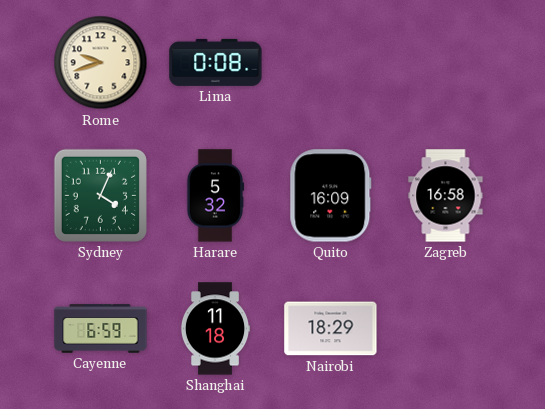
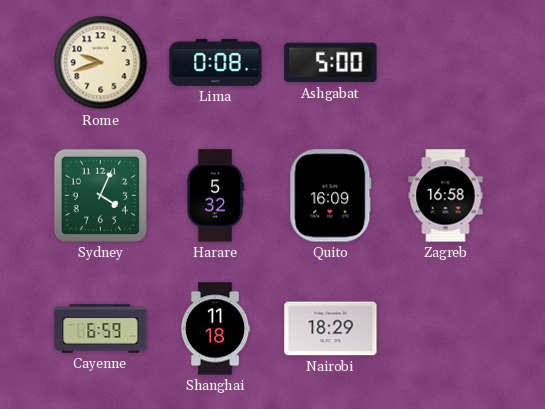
Ashgabat: none -> 5:00 (331, 63)
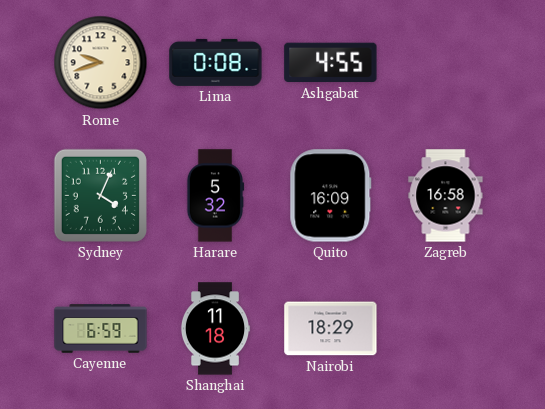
Ashgabat: 5:00 -> 4:55 (331, 63)
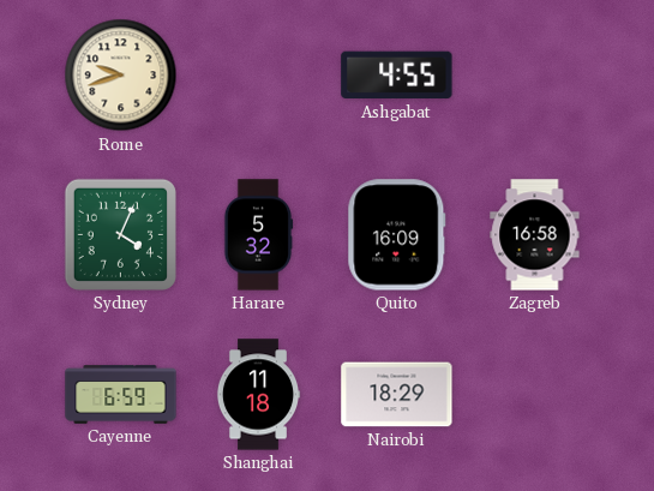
Lima: 0:08 -> none (216, 62)
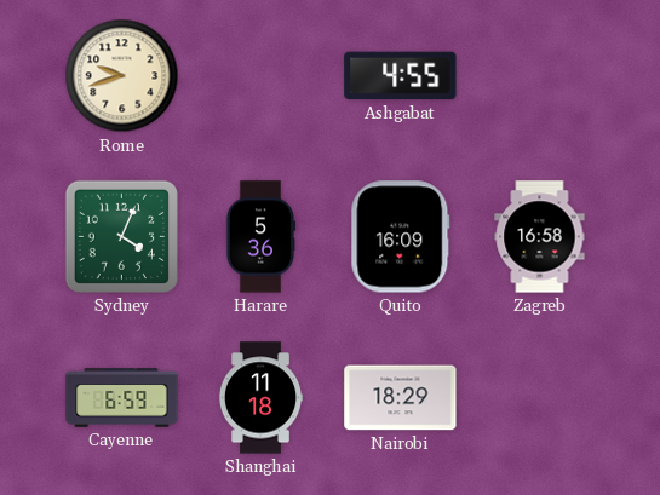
Harare: 5:32 -> 5:36 (260, 237)
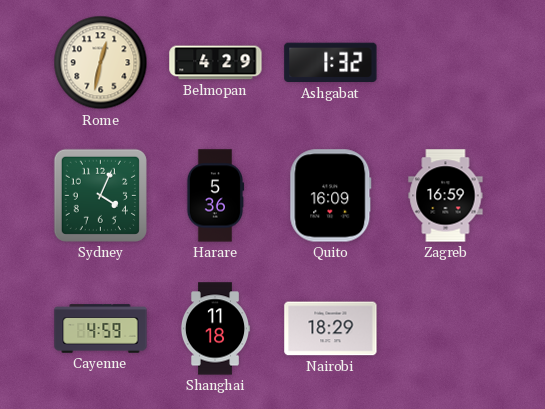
Rome: 9:42 -> 12:32 (101, 63)
Belmopan: none -> 4:29 (216, 63)
Ashgabat: 4:55 -> 1:32 (331, 63)
Zagreb: 16:58 -> 16:59 (446, 196)
Cayenne: 6:59 -> 4:59 (101, 329)
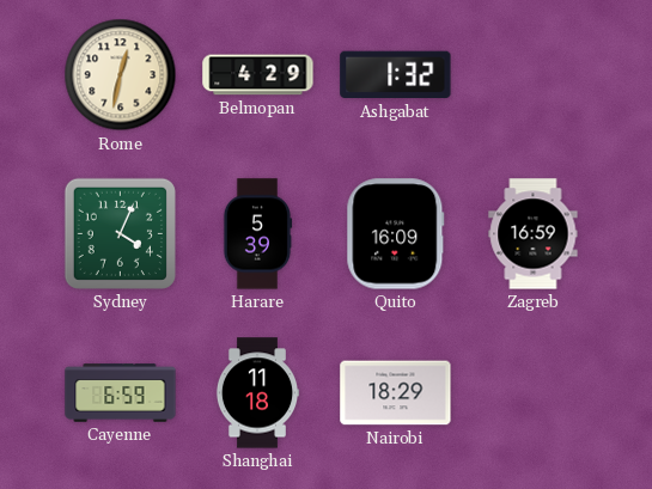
Harare: 5:36 -> 5:39 (257, 234)
Cayenne: 4:59 -> 6:59 (121, 393)
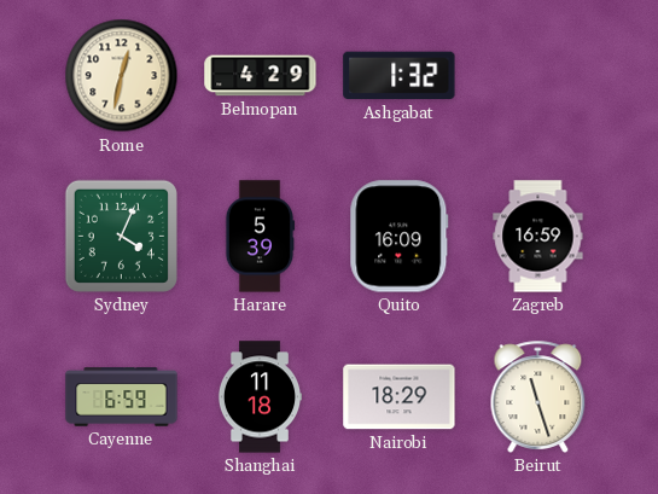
Beirut: none -> 11:27 (538, 396)
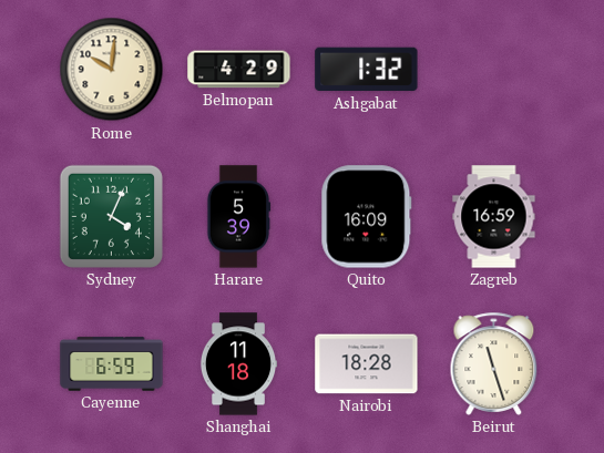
Rome: 12:32 -> 10:01 (112, 70)
Nairobi: 18:29 -> 18:28 (367, 364)
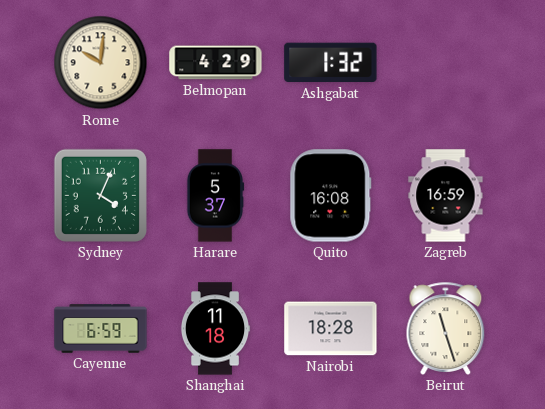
Harare: 5:39 -> 5:37 (215, 196)
Quito: 16:09 -> 16:08 (331, 196)
